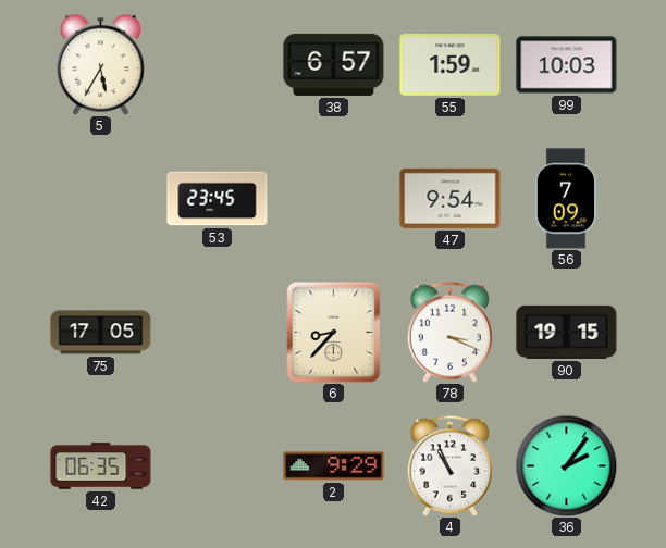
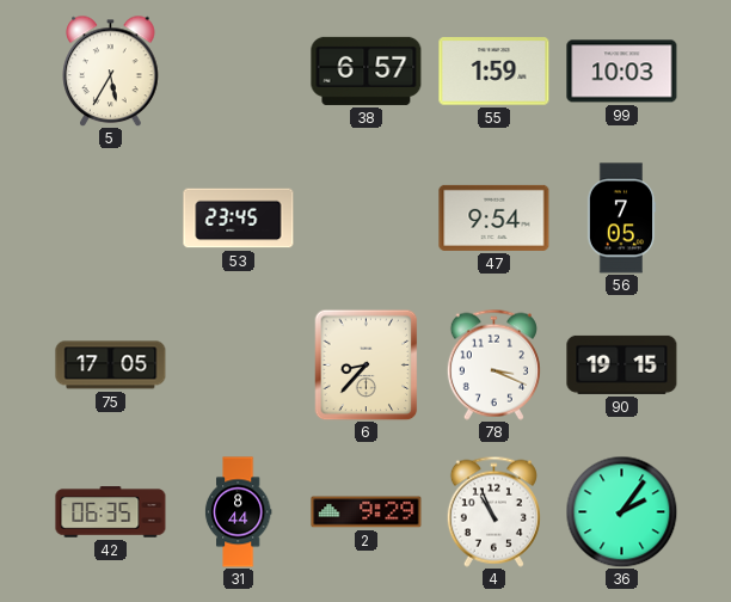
56: 7:09 -> 7:05 (621, 219)
31: none -> 8:44 (238, 512)
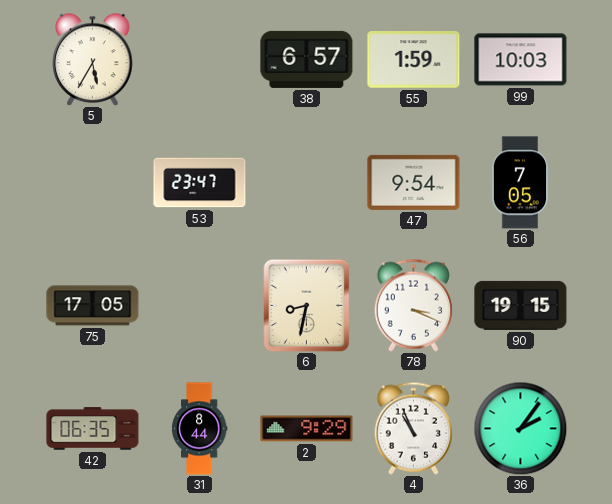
53: 23:45 -> 23:47 (200, 183)
6: 8:37 -> 8:32 (307, 305)
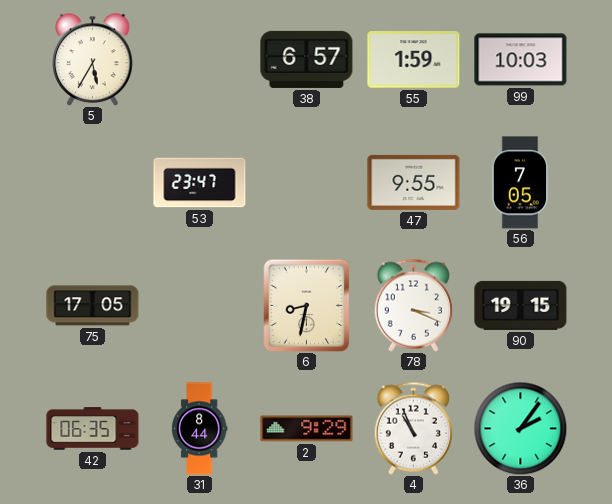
47: 9:54 -> 9:55 (414, 182)
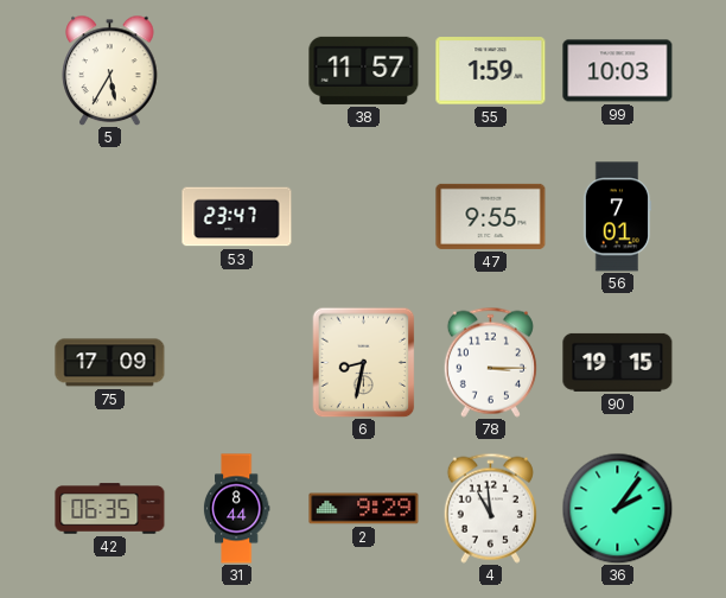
38: 6:57 -> 11:57 (364, 70)
56: 7:05 -> 7:01 (617, 217)
75: 17:05 -> 17:09 (110, 363)
78: 3:19 -> 3:15 (490, 362)
4: 10:56 -> 10:59 (490, 508)
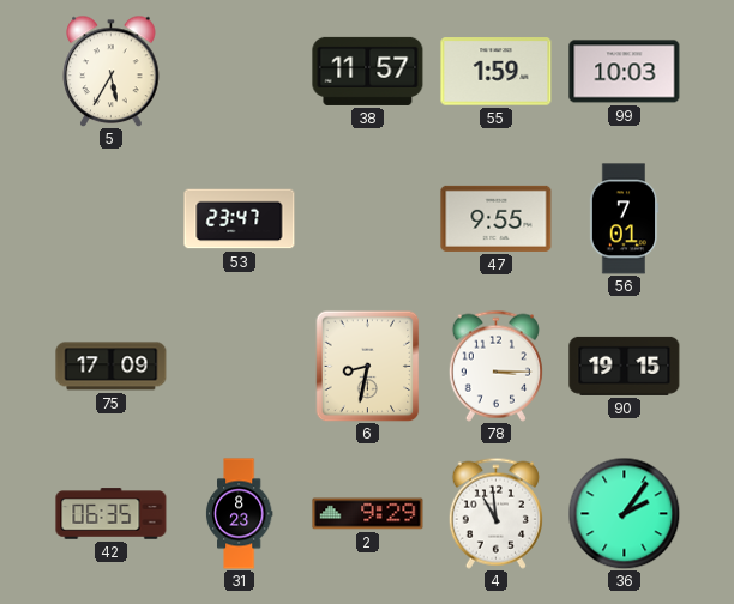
31: 8:44 -> 8:23 (239, 514)
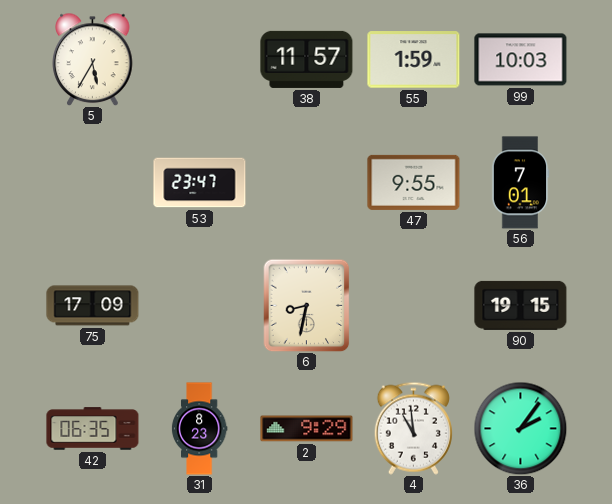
78: 3:15 -> none (495, 366)
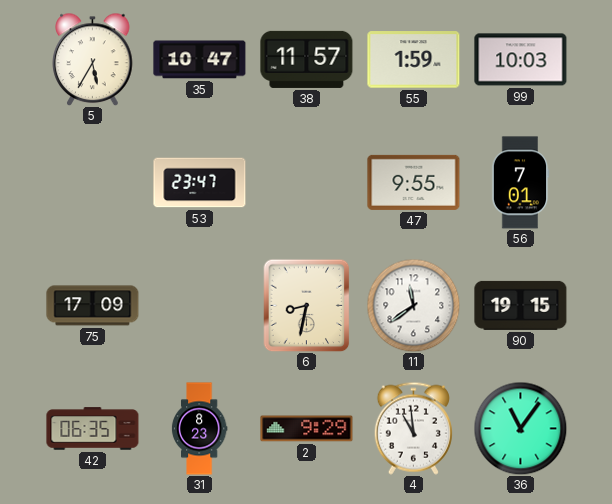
35: none -> 10:47 (200, 60)
11: none -> 11:39 (413, 305)
36: 2:06 -> 11:06 (520, 428)
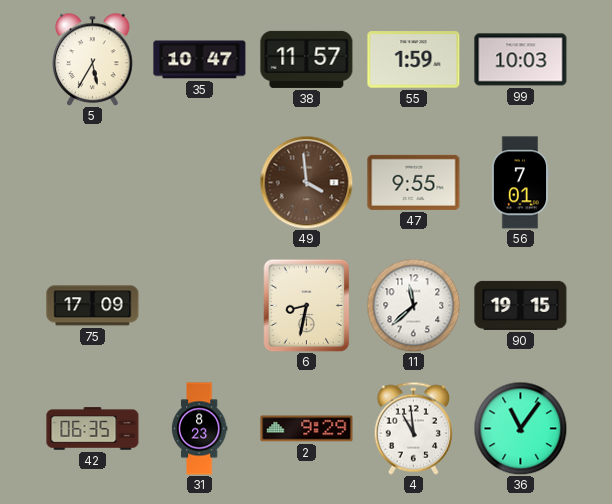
53: 23:47 -> none (200, 183)
49: none -> 3:59 (306, 182)
11: 11:39 -> 11:38 (413, 305)
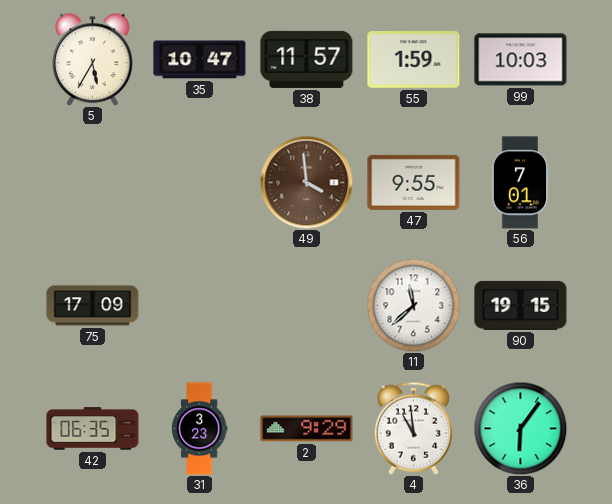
6: 8:32 -> none (307, 305)
31: 8:23 -> 3:23 (199, 429)
36: 11:06 -> 6:06 (520, 428)
